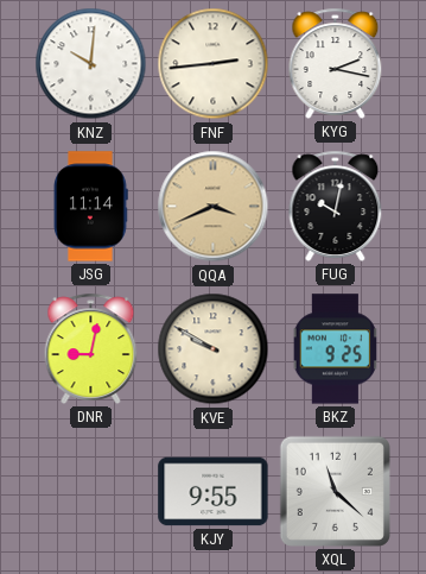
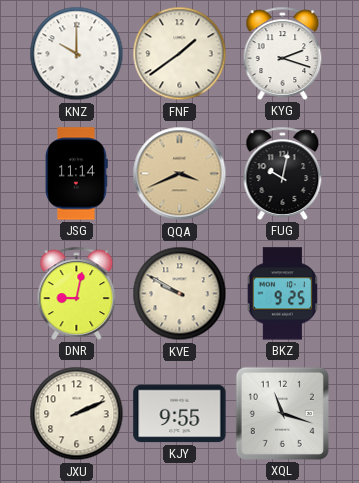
KNZ: 10:01 -> 10:00 (77, 54)
FNF: 2:44 -> 1:39 (180, 54)
KYG: 2:17 -> 2:18 (283, 53)
JXU: none -> 2:11 (77, 414)
XQL: 11:22 -> 11:18 (282, 413)
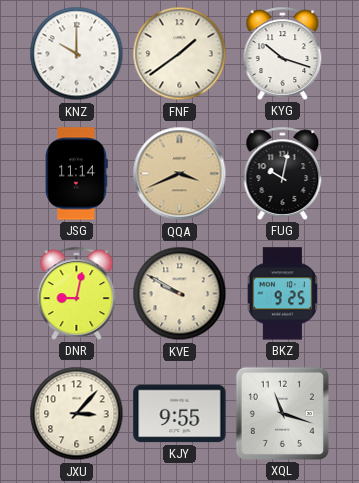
KYG: 2:18 -> 10:18 (283, 53)
JXU: 2:11 -> 3:07 (77, 414)
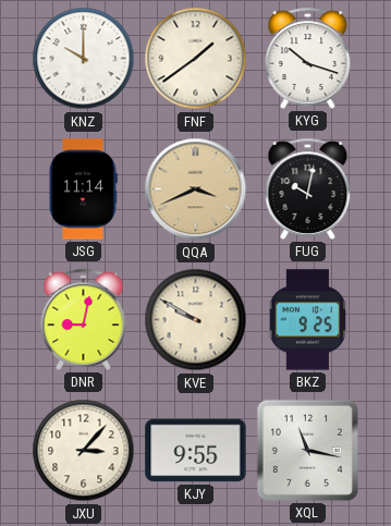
XQL: 11:18 -> 11:17 (307, 450)
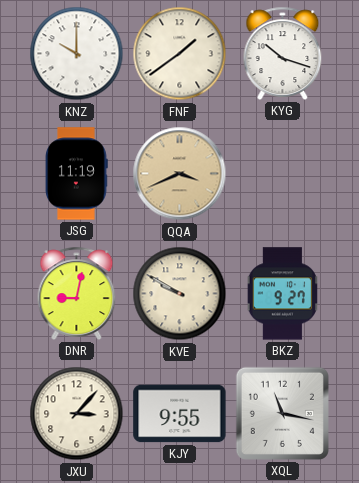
JSG: 11:14 -> 11:19 (77, 174)
FUG: 10:02 -> none (308, 188)
BKZ: 9:25 -> 9:27 (282, 294)
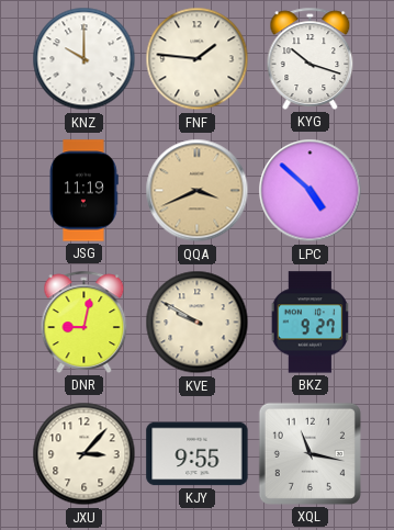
FNF: 1:39 -> 1:46 (198, 59)
LPC: none -> 4:52 (311, 191)
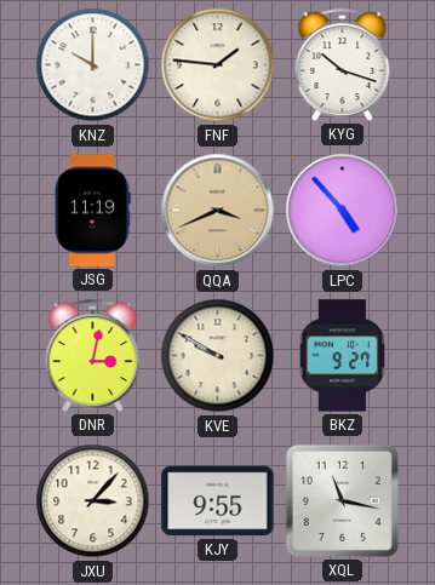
LPC: 4:52 -> 4:53 (343, 211)
DNR: 9:02 -> 3:02 (93, 355)
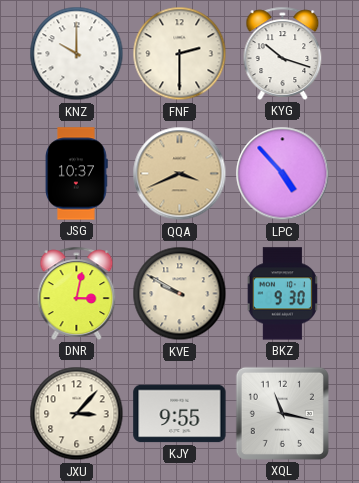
FNF: 1:46 -> 2:30 (180, 54)
JSG: 11:19 -> 10:37 (77, 174)
BKZ: 9:27 -> 9:30 (282, 294)
